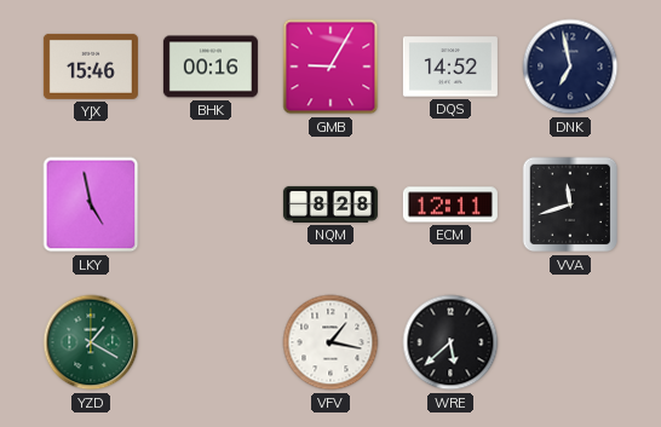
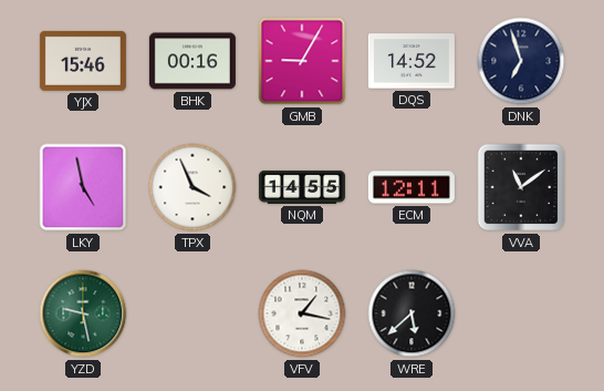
DNK: 6:58 -> 6:57 (521, 61)
TPX: none -> 3:56 (192, 187)
NQM: 8:28 -> 14:55 (302, 187)
VVA: 11:42 -> 11:09 (521, 187)
YZD: 1:20 -> 9:28 (83, 313)
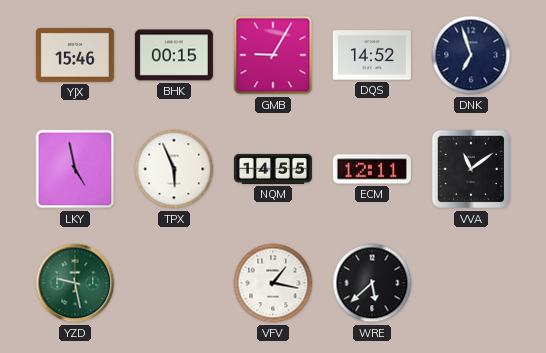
BHK: 00:16 -> 00:15 (174, 55)
TPX: 3:56 -> 5:56 (174, 169)
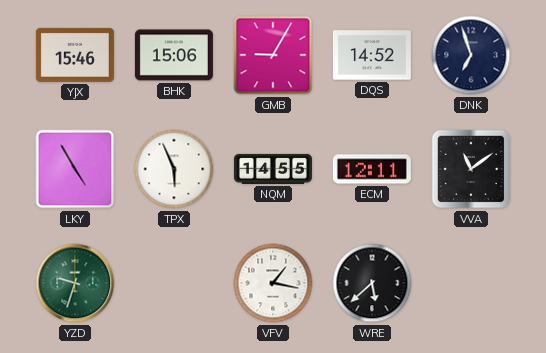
BHK: 00:15 -> 15:06 (174, 55)
LKY: 4:58 -> 4:55 (75, 169)
YZD: 9:28 -> 9:33 (75, 283)
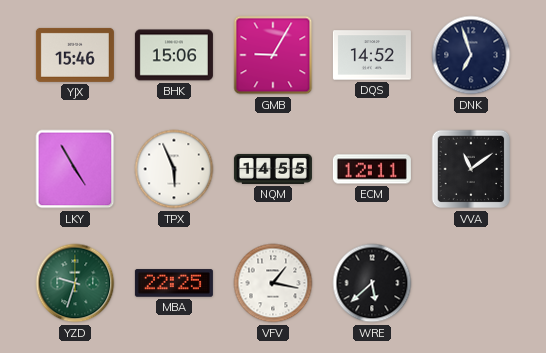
MBA: none -> 22:25 (174, 283)
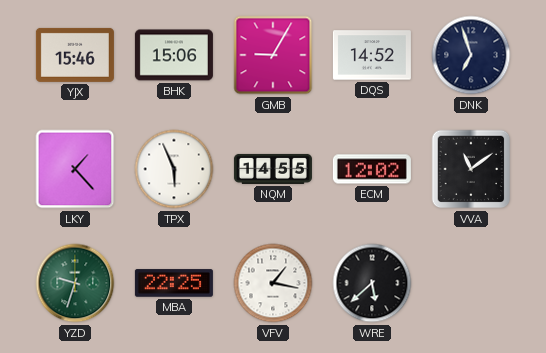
LKY: 4:55 -> 1:23 (75, 169)
ECM: 12:11 -> 12:02 (372, 169)
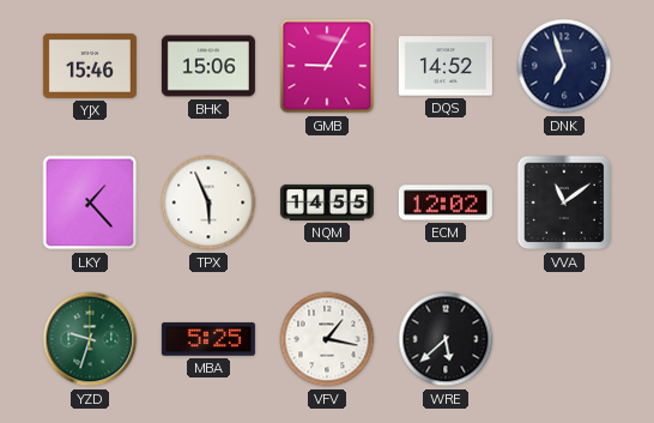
MBA: 22:25 -> 5:25 (208, 339)
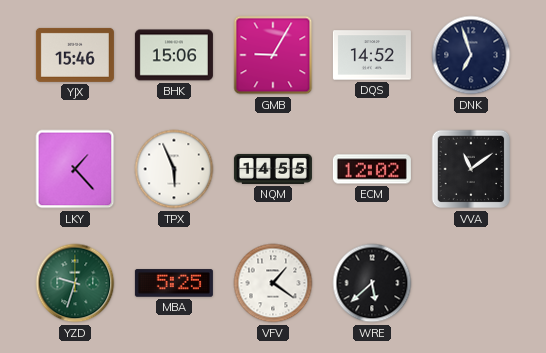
VFV: 1:17 -> 1:21 (273, 283)
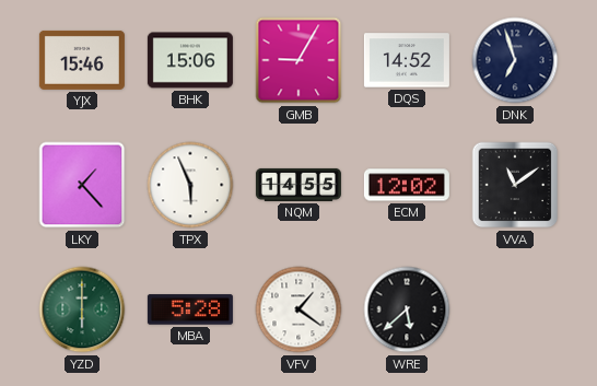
YZD: 9:33 -> 6:00 (82, 309)
MBA: 5:25 -> 5:28 (190, 309)
